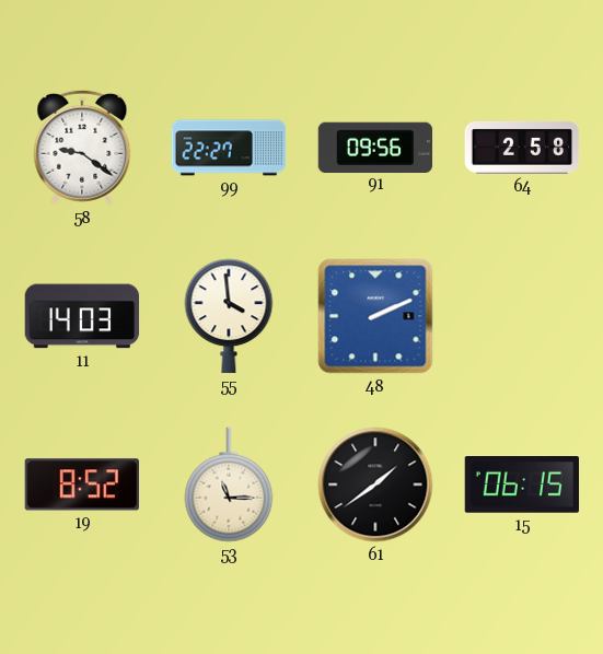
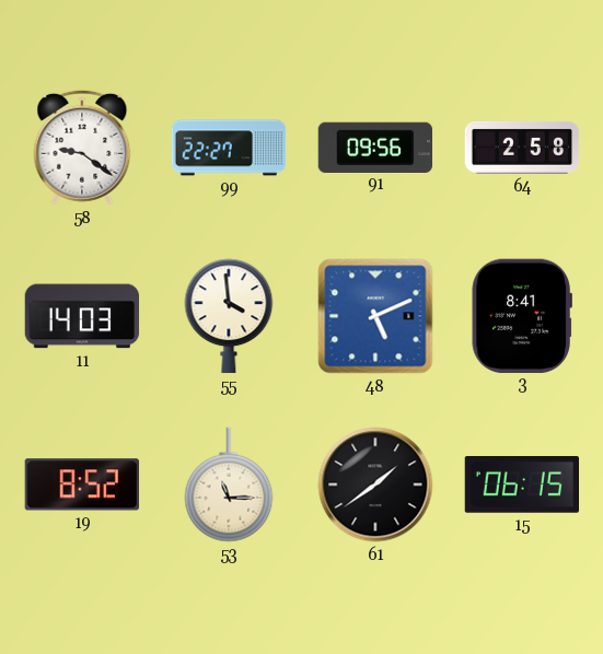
48: 2:11 -> 5:11 (375, 316)
3: none -> 8:41 (522, 315)
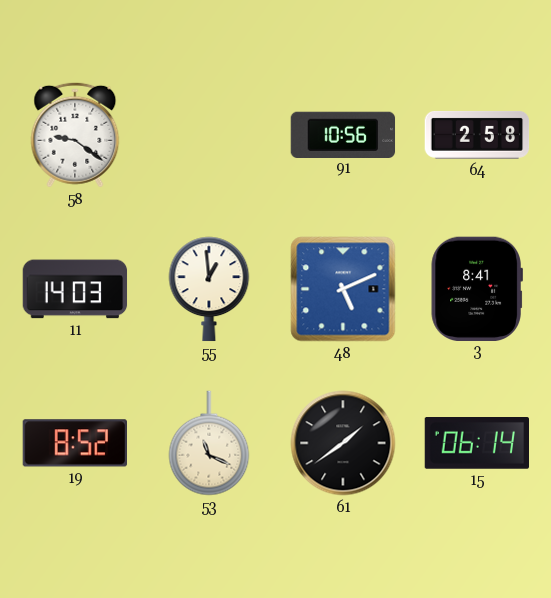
99: 22:27 -> none (229, 148)
91: 09:56 -> 10:56 (343, 134)
55: 3:59 -> 12:59 (209, 289)
53: 11:15 -> 11:19 (209, 443)
15: 06:15 -> 06:14 (477, 444)
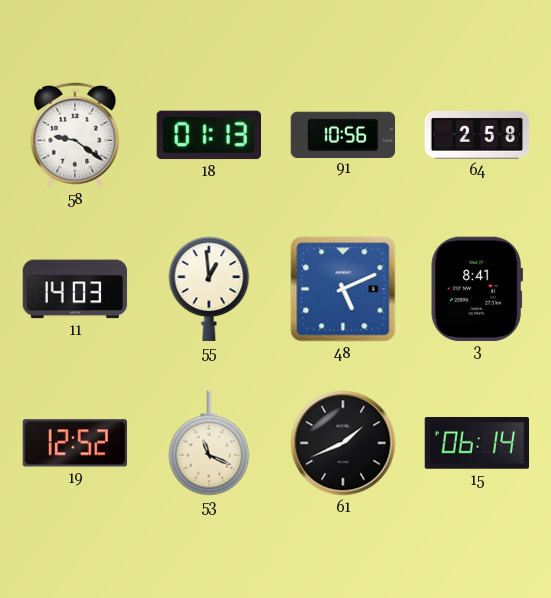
18: none -> 01:13 (208, 135)
19: 8:52 -> 12:52 (74, 443)
61: 1:39 -> 1:41 (343, 443)
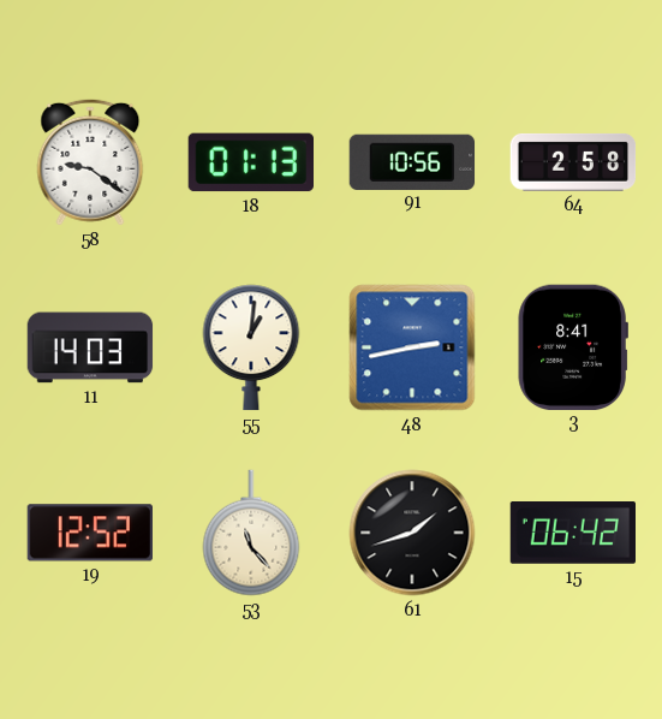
55: 12:59 -> 1:01 (251, 347)
48: 5:11 -> 2:43 (412, 347)
53: 11:19 -> 11:23 (251, 533)
61: 1:41 -> 1:42 (412, 533)
15: 06:14 -> 06:42 (573, 534)
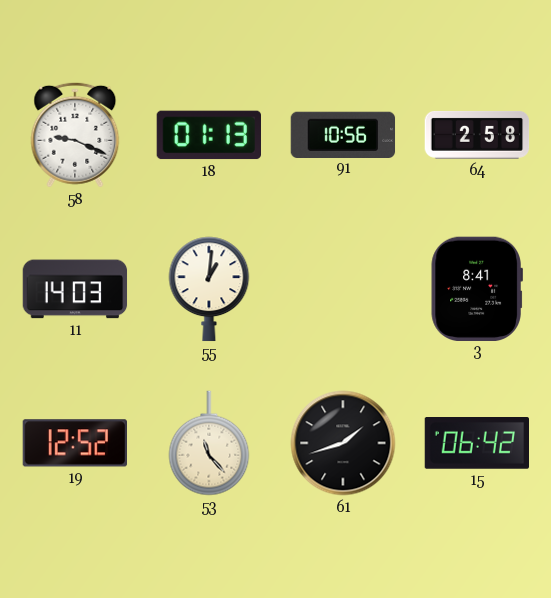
58: 9:21 -> 9:19 (75, 135)
48: 2:43 -> none (412, 347)
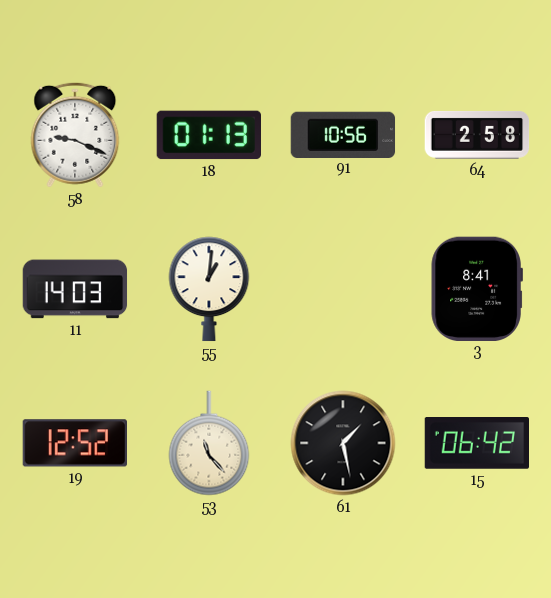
61: 1:42 -> 1:28 (343, 443)
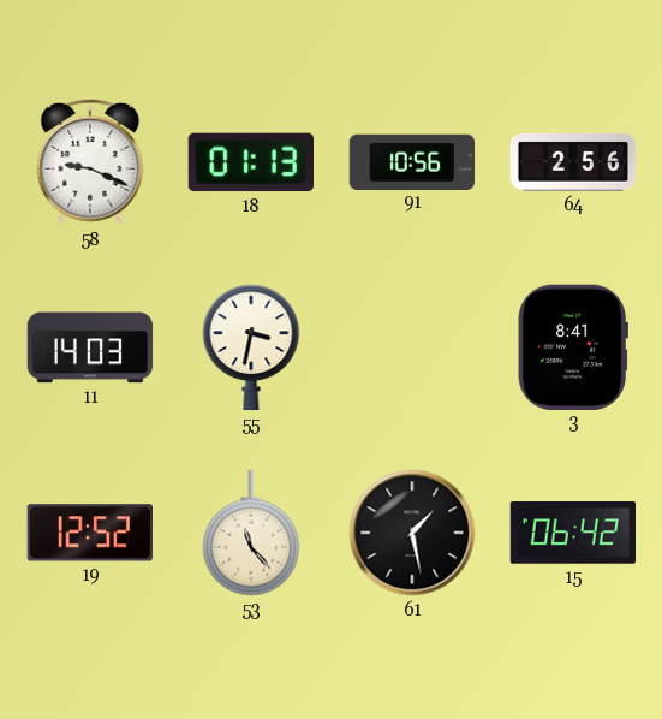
64: 2:58 -> 2:56 (573, 162)
55: 1:01 -> 3:32 (251, 347)
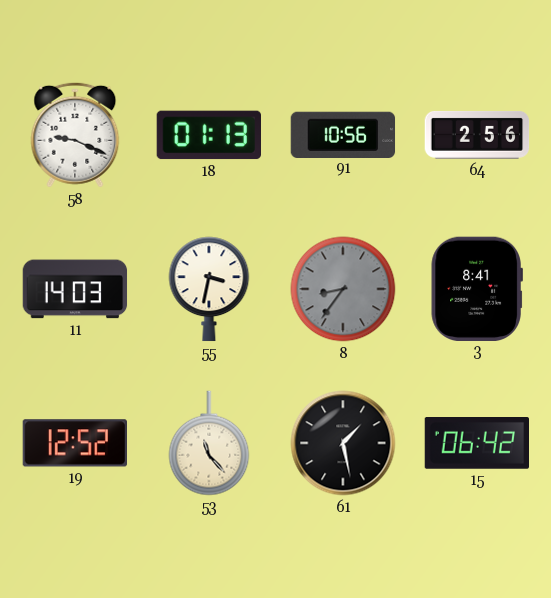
8: none -> 8:36 (343, 289)
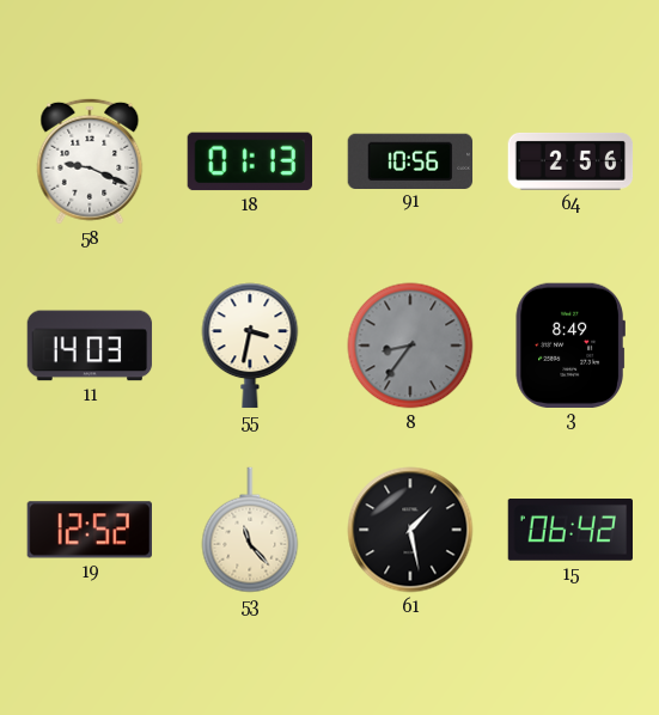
3: 8:41 -> 8:49 (570, 344)
